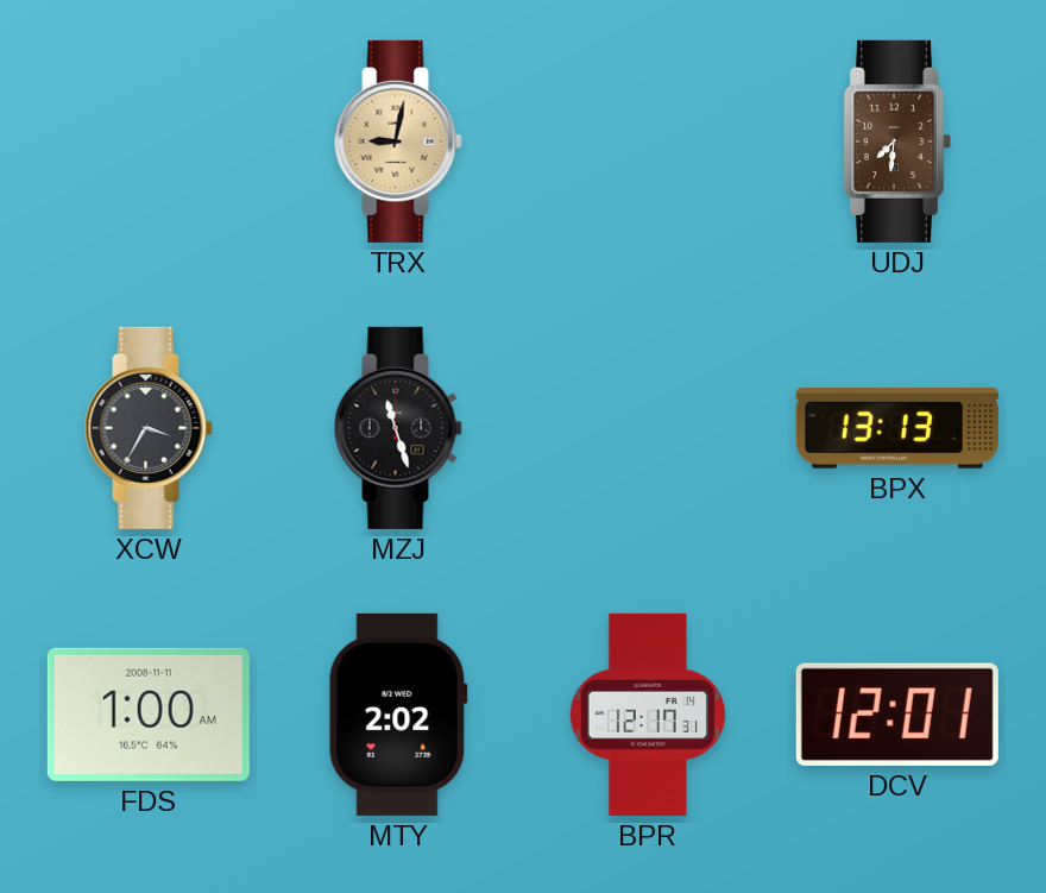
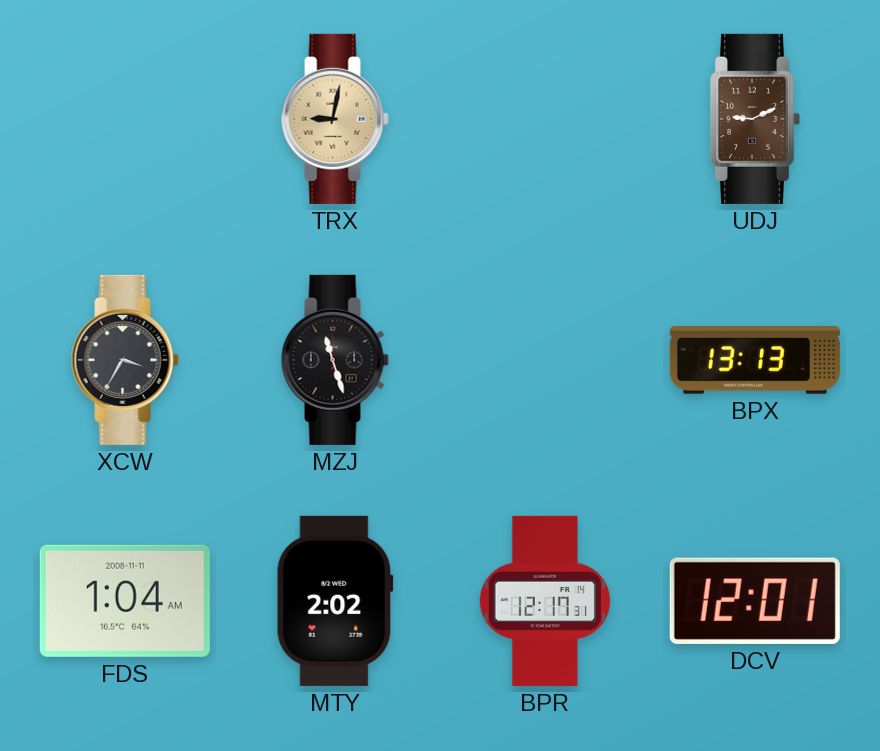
UDJ: 7:31 -> 9:11 (756, 119)
FDS: 1:00 -> 1:04 (125, 601)
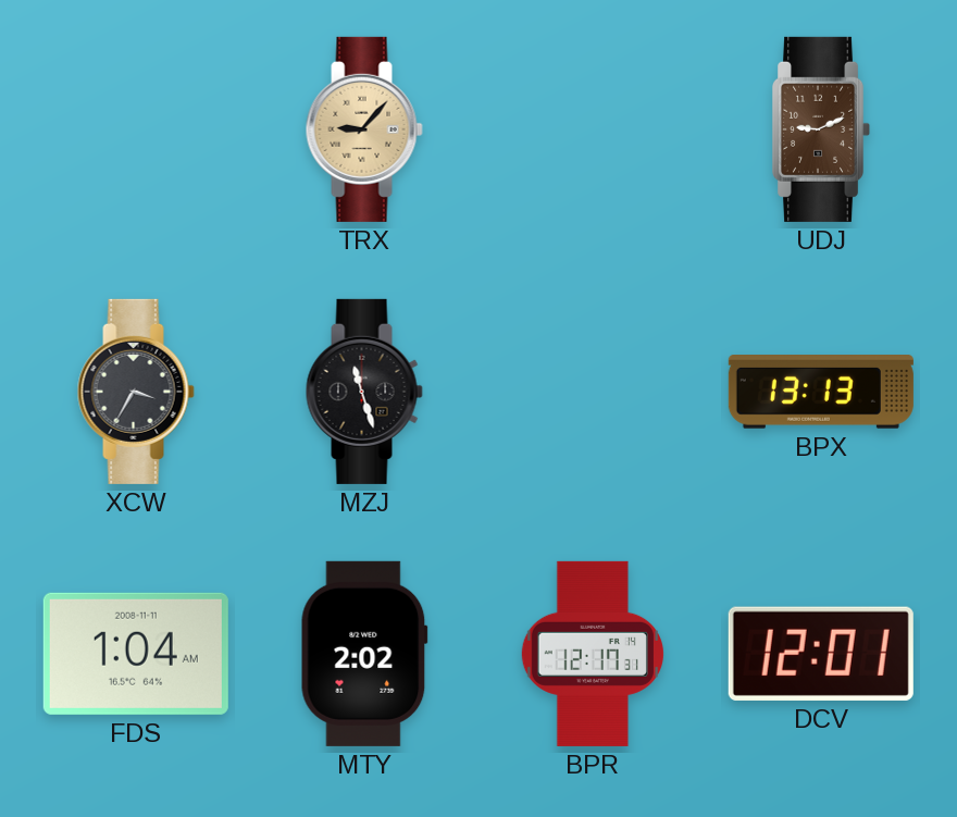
TRX: 9:02 -> 9:07 (364, 129)
